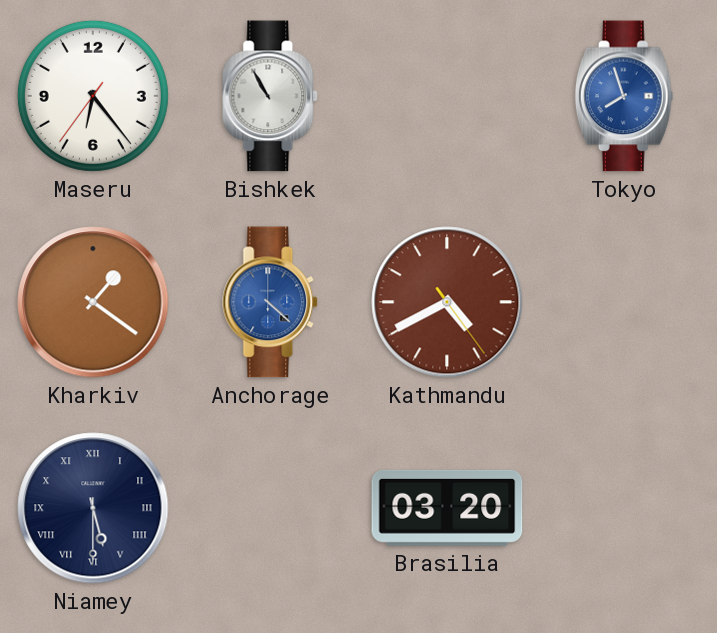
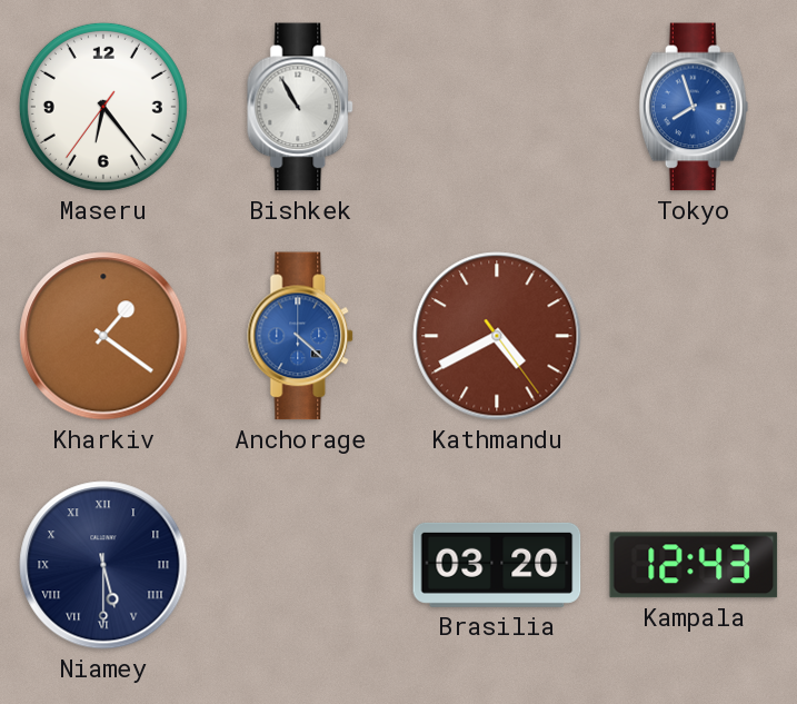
Kampala: none -> 12:43 (694, 565)
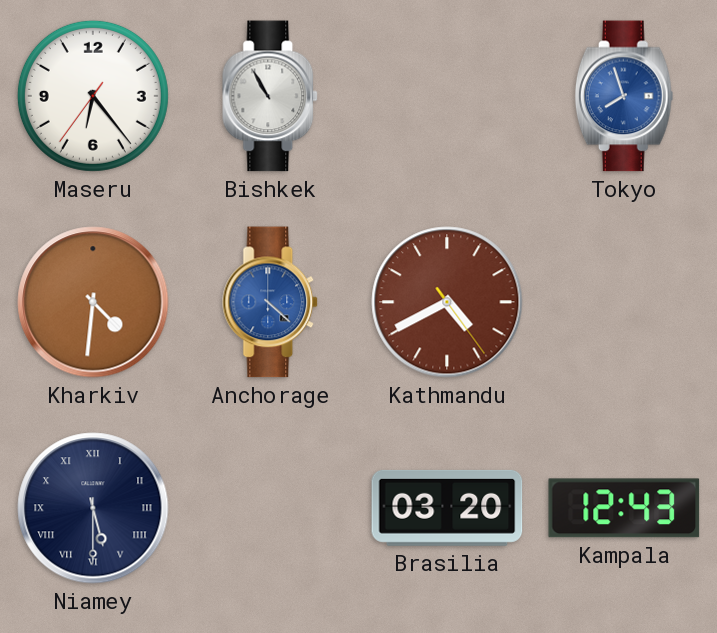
Kharkiv: 1:21 -> 4:31 (93, 302)
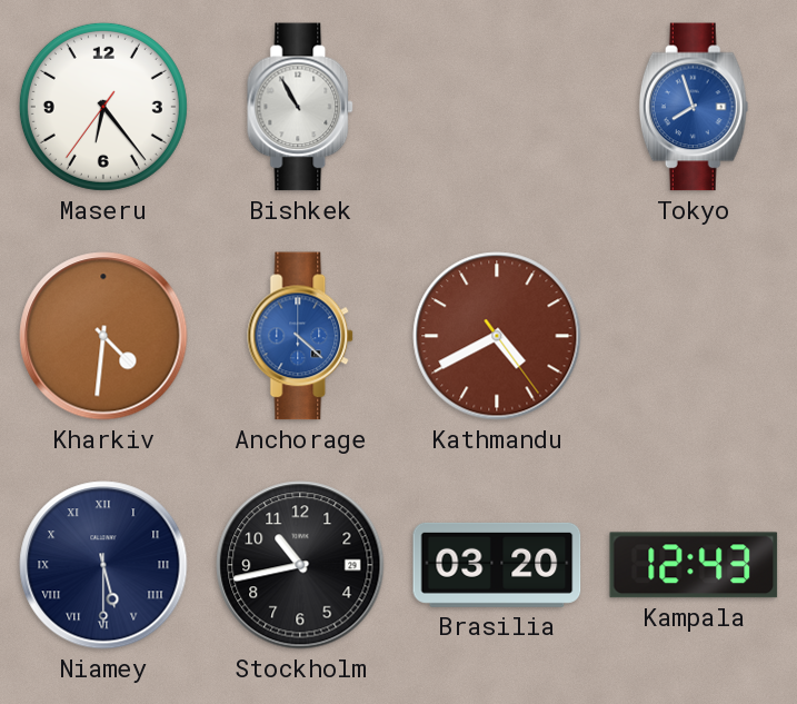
Stockholm: none -> 10:43 (300, 565)
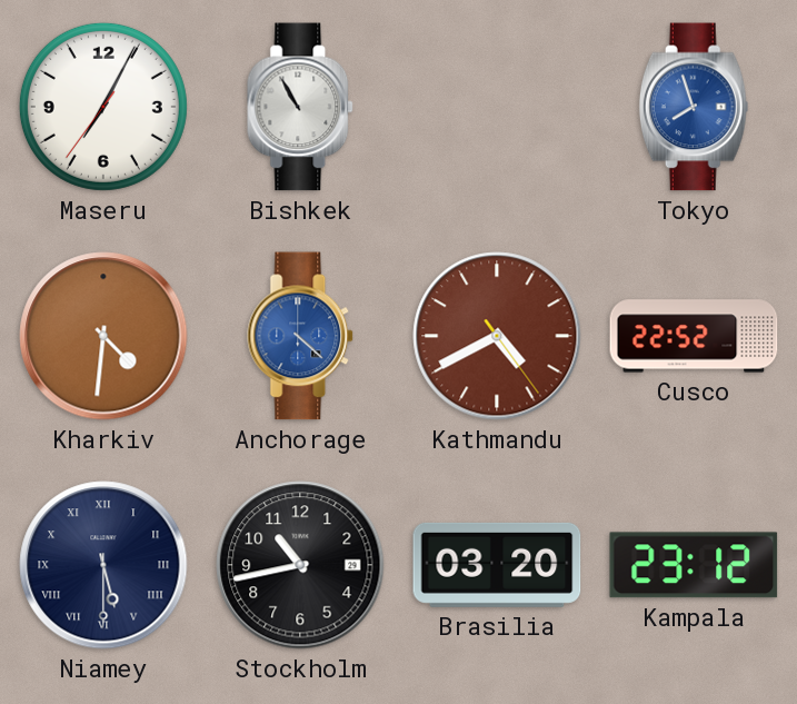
Maseru: 6:23 -> 7:04 (103, 107)
Cusco: none -> 22:52 (694, 336)
Kampala: 12:43 -> 23:12 (694, 565)
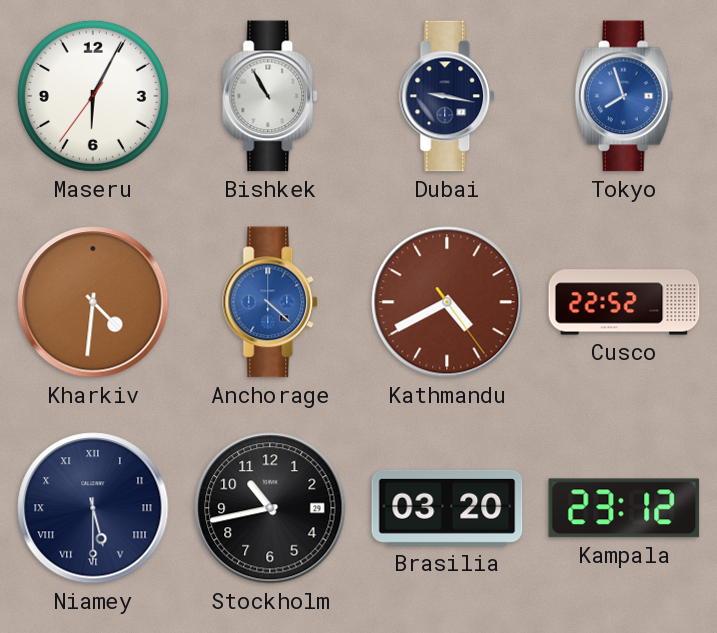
Maseru: 7:04 -> 6:04 (93, 96)
Dubai: none -> 9:17 (448, 96)
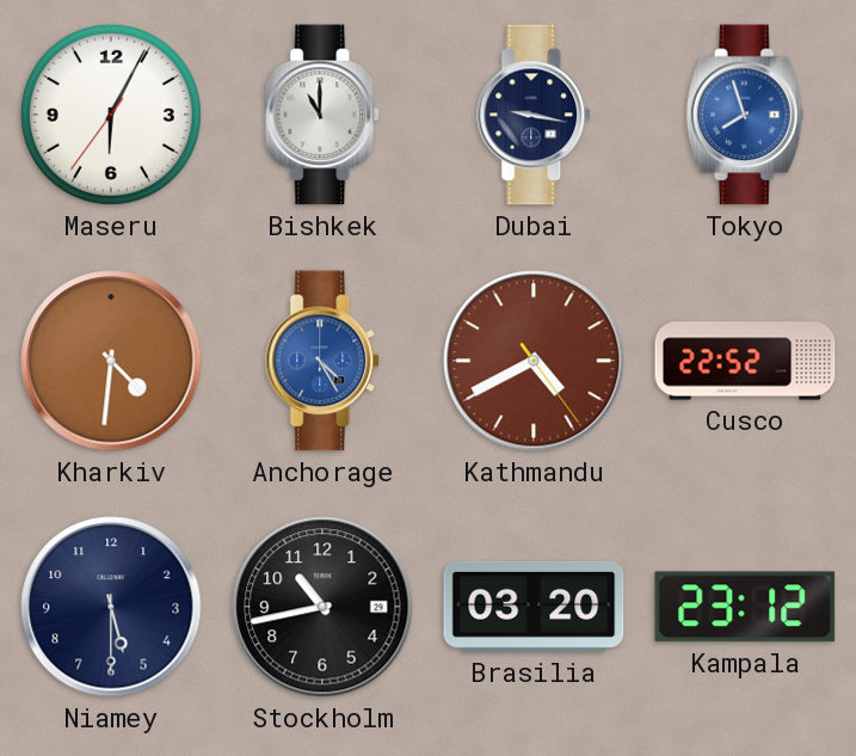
Bishkek: 10:55 -> 11:00 (324, 115)
Anchorage: 4:22 -> 4:25 (324, 361)
Niamey numerals: Roman -> Arabic (111, 607)
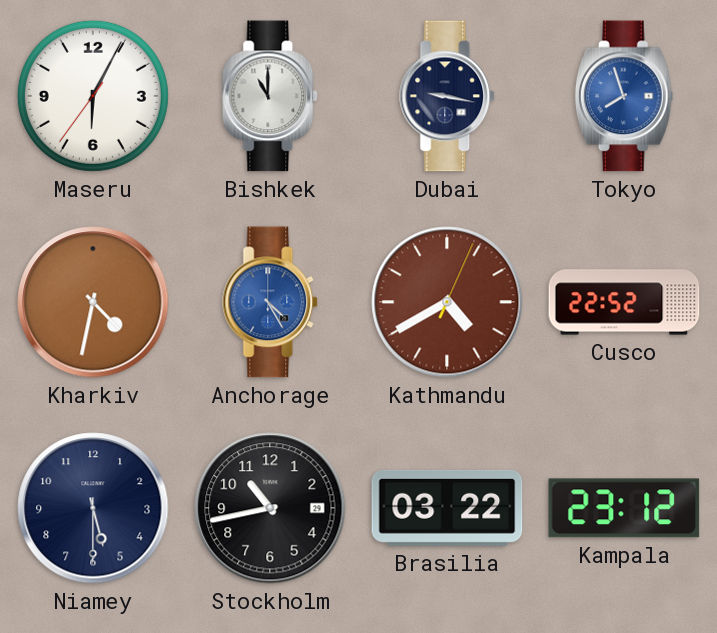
Kharkiv: 4:31 -> 4:32 (93, 302)
Kathmandu: 4:40:24 -> 4:40:04 (447, 302)
Brasilia: 03:20 -> 03:22 (447, 508)
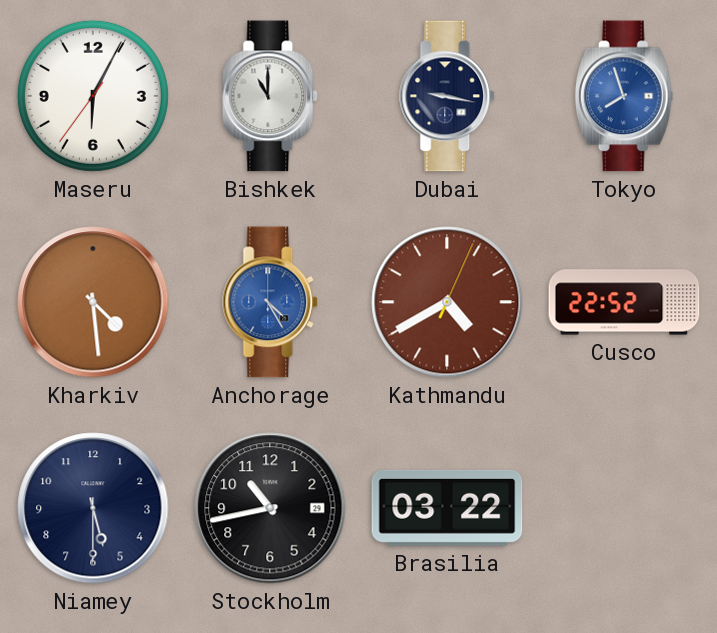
Kharkiv: 4:32 -> 4:29 (93, 302)
Kampala: 23:12 -> none (624, 508)
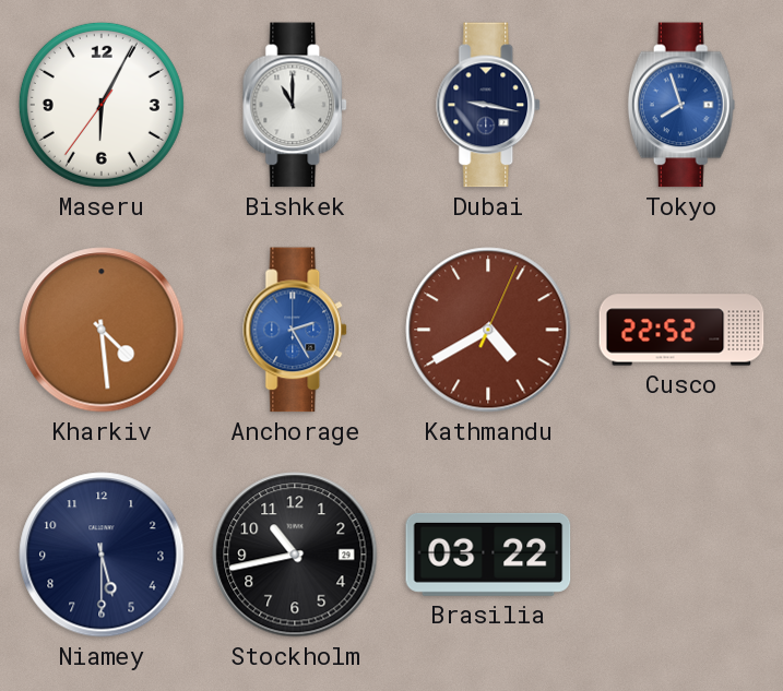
Anchorage: 4:25 -> 2:25 (296, 330)
